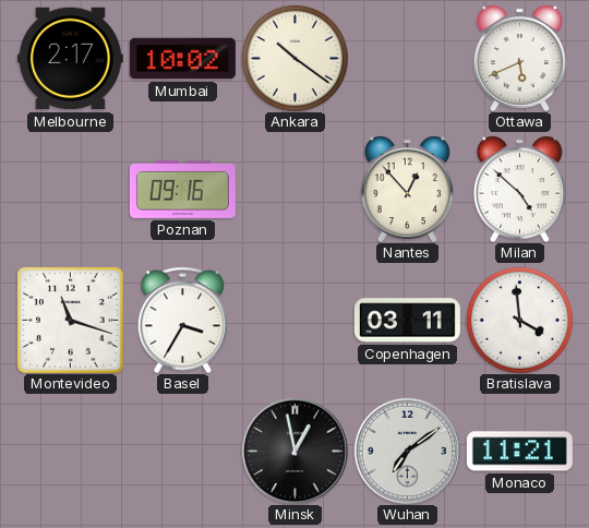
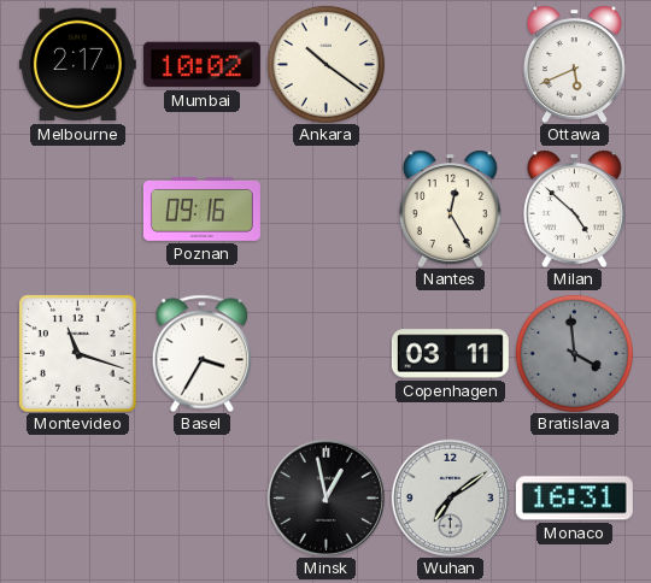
Nantes: 12:53 -> 12:25 (450, 208)
Bratislava dial: white -> grey (574, 353)
Monaco: 11:21 -> 16:31 (574, 499)
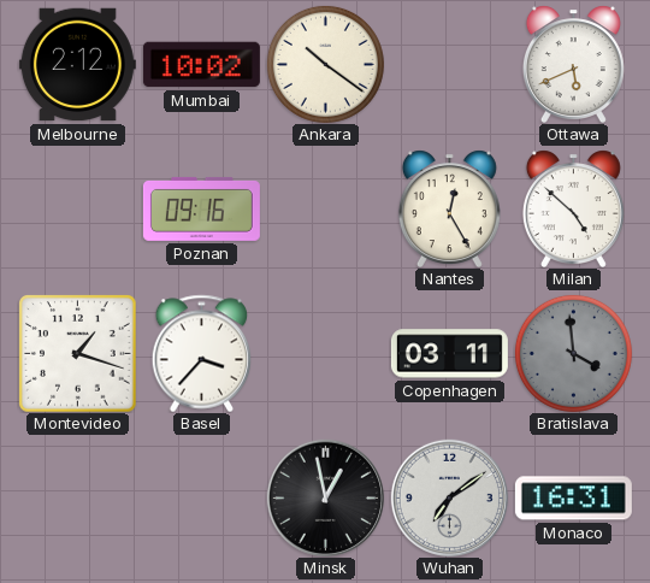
Melbourne: 2:17 -> 2:12 (77, 65)
Montevideo: 11:18 -> 1:18 (77, 353)
Basel: 3:35 -> 3:37 (202, 353)
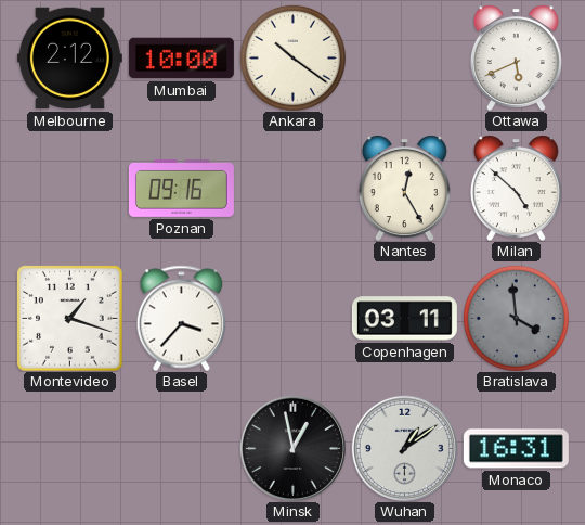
Mumbai: 10:02 -> 10:00 (181, 59)
Wuhan: 7:09 -> 1:09 (404, 448)
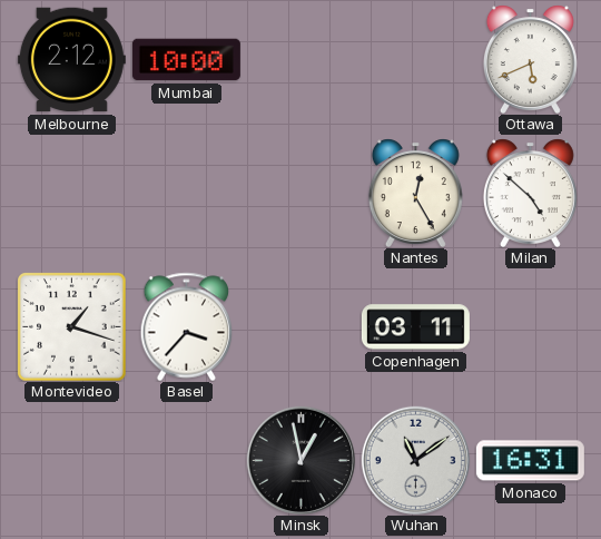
Ankara: 10:21 -> none (292, 57)
Poznan: 09:16 -> none (181, 188)
Bratislava: 3:59 -> none (516, 318)
Wuhan: 1:09 -> 11:09 (415, 460)
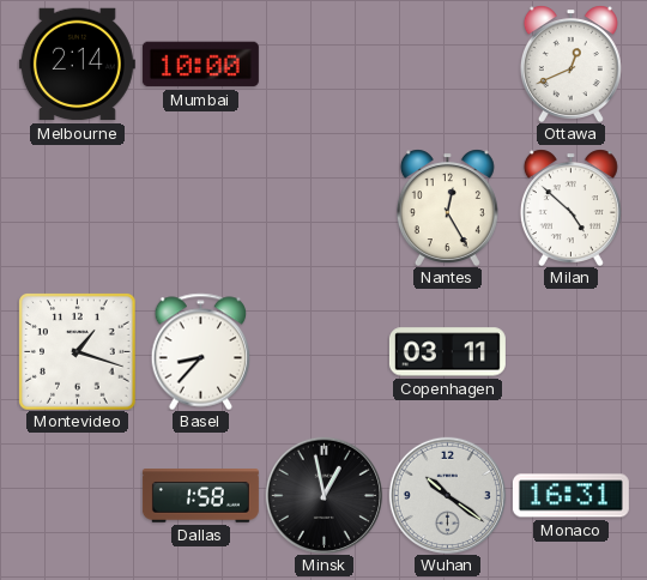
Melbourne: 2:12 -> 2:14 (77, 65)
Ottawa: 5:41 -> 12:41 (570, 64)
Basel: 3:37 -> 8:37 (201, 351)
Dallas: none -> 1:58 (200, 496)
Wuhan: 11:09 -> 10:21 (447, 495)
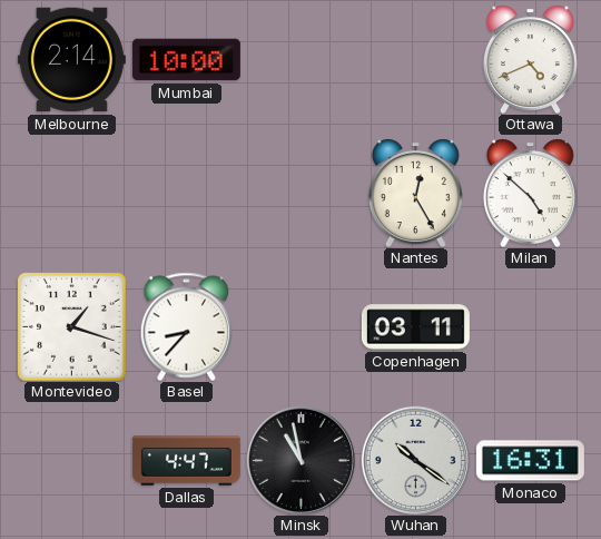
Ottawa: 12:41 -> 4:41 (530, 59)
Dallas: 1:58 -> 4:47 (186, 461)
Minsk: 12:58 -> 10:58 (300, 460)
